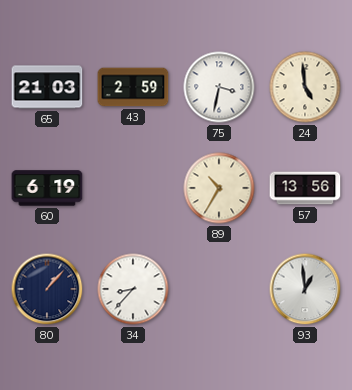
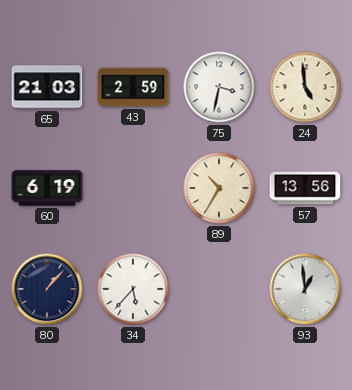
34: 8:37 -> 5:37 (133, 289)
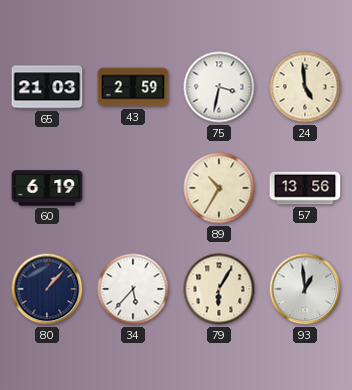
79: none -> 6:05 (219, 289)
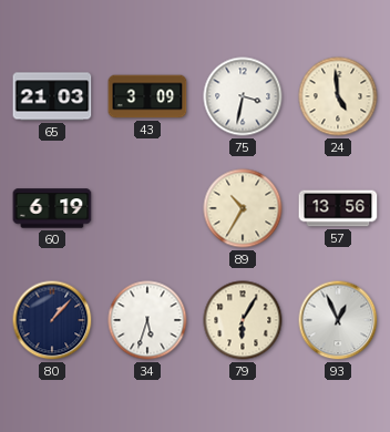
43: 2:59 -> 3:09 (147, 96)
34: 5:37 -> 5:33 (147, 320)
93: 12:59 -> 12:56 (338, 320)
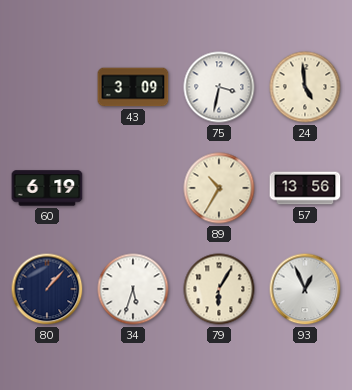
65: 21:03 -> none (52, 96)
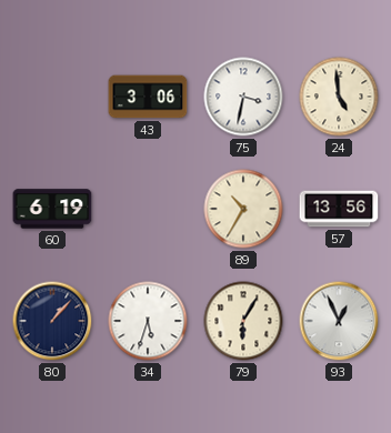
43: 3:09 -> 3:06 (148, 97)
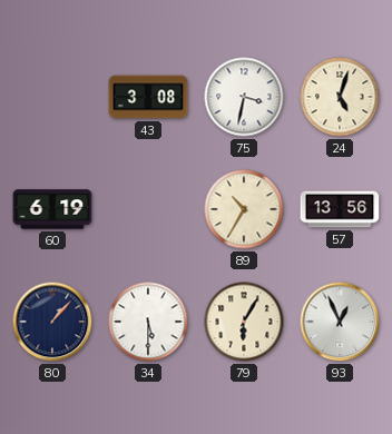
43: 3:06 -> 3:08 (148, 97)
24: 4:59 -> 5:03 (340, 97)
34: 5:33 -> 5:30 (148, 322)
